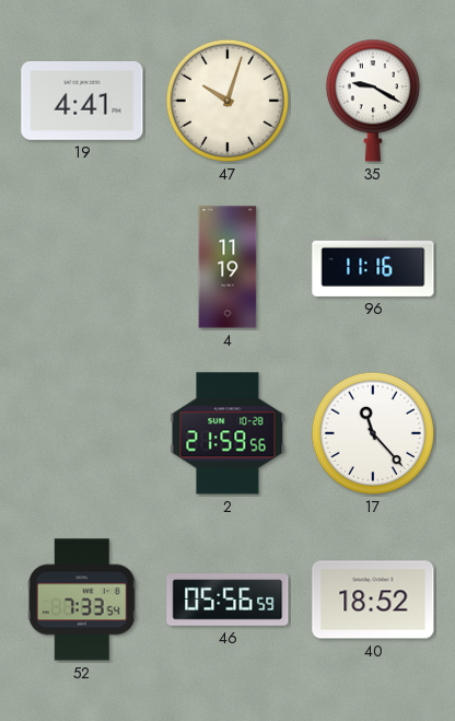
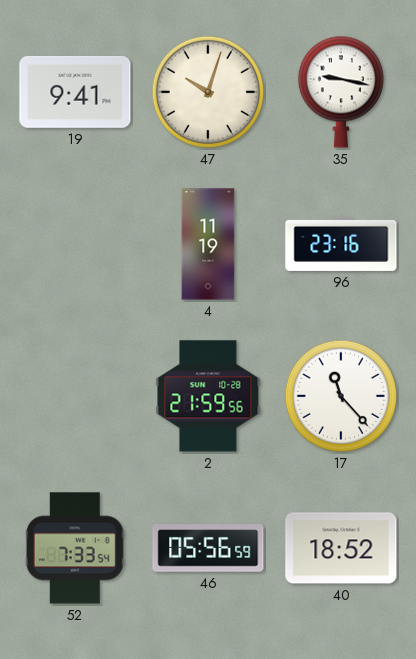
19: 4:41 -> 9:41 (75, 92)
35: 9:20 -> 9:17 (341, 92)
96: 11:16 -> 23:16 (341, 244)
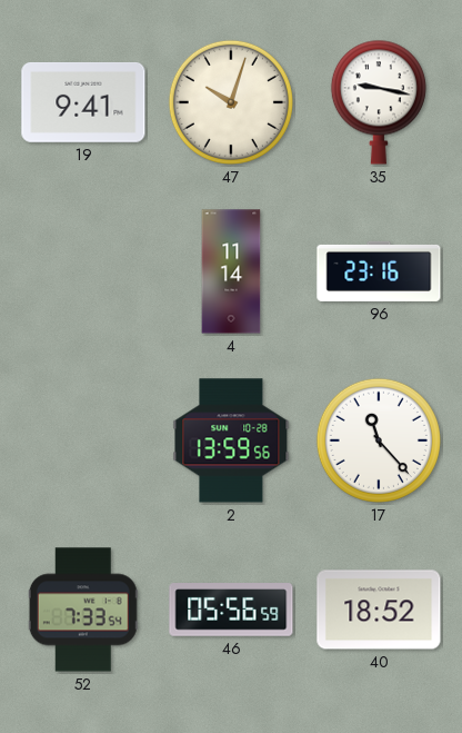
4: 11:19 -> 11:14 (231, 271)
2: 21:59 -> 13:59 (231, 440)
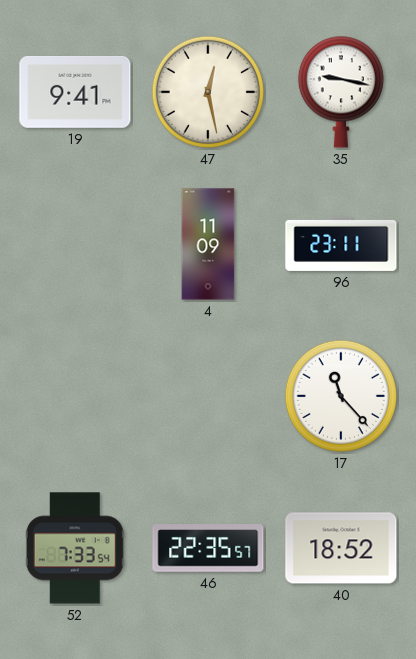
47: 10:03 -> 12:28 (208, 92)
4: 11:14 -> 11:09 (208, 244)
96: 23:16 -> 23:11 (341, 244)
2: 13:59 -> none (231, 440)
46: 05:56 -> 22:35 (208, 548)
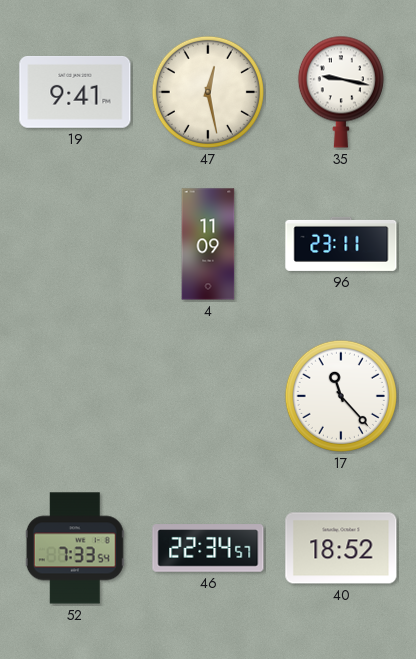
46: 22:35 -> 22:34 (208, 548)
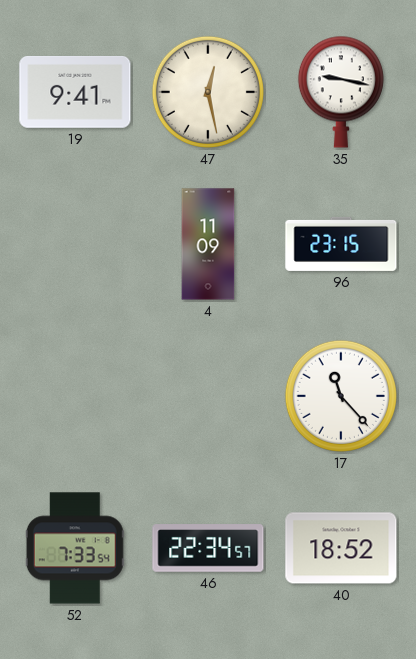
96: 23:11 -> 23:15 (341, 244)
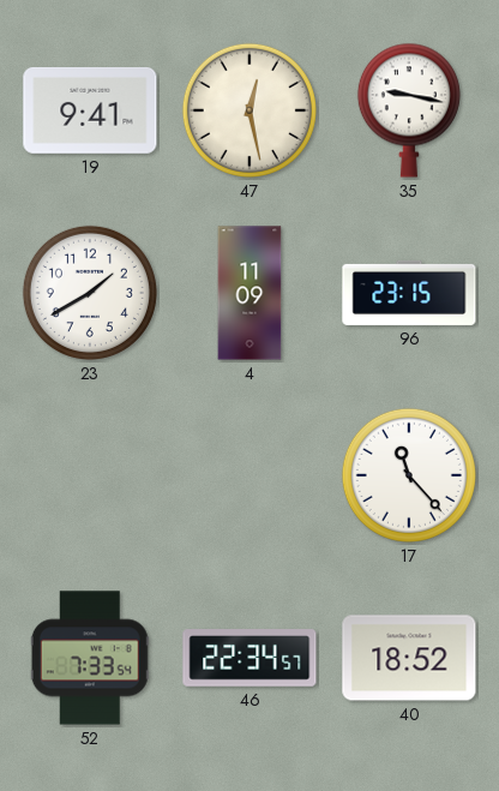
23: none -> 1:40 (90, 293)
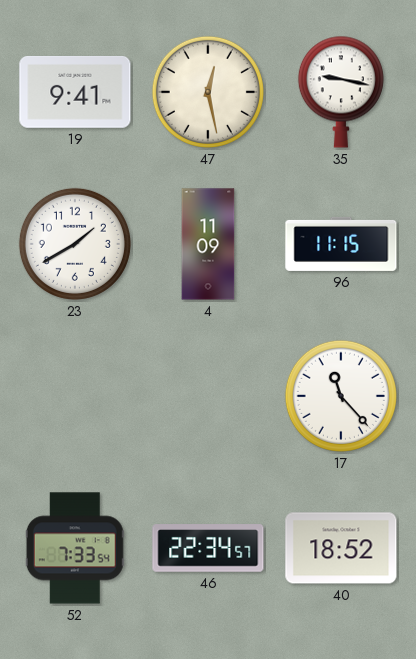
96: 23:15 -> 11:15 (341, 244)
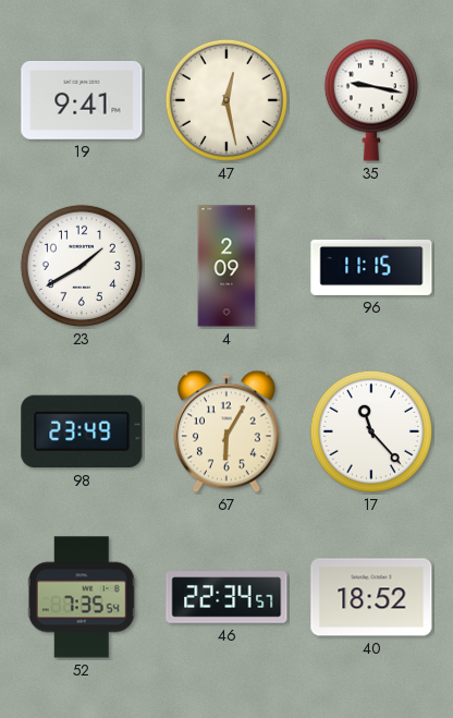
4: 11:09 -> 2:09 (226, 266)
98: none -> 23:49 (82, 431)
67: none -> 6:05 (228, 431)
52: 7:33 -> 7:35 (82, 597)
